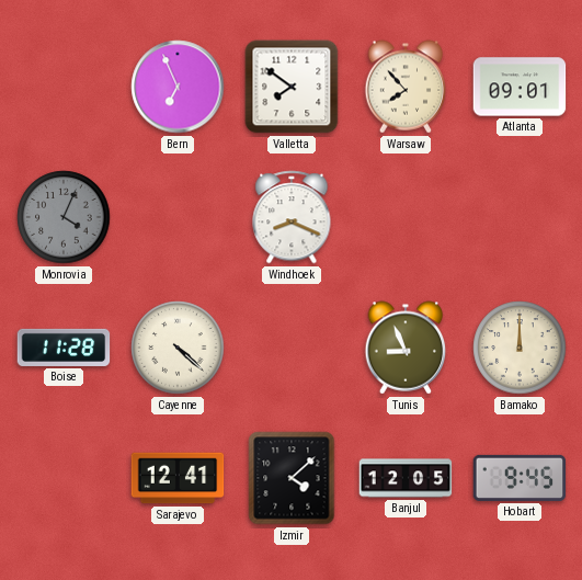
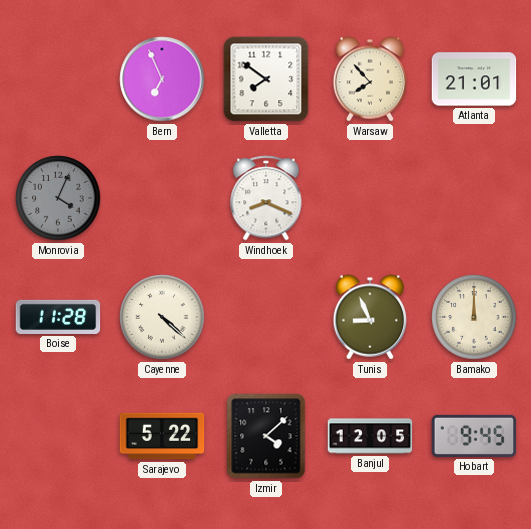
Atlanta: 09:01 -> 21:01 (474, 79)
Sarajevo: 12:41 -> 5:22 (162, 436)
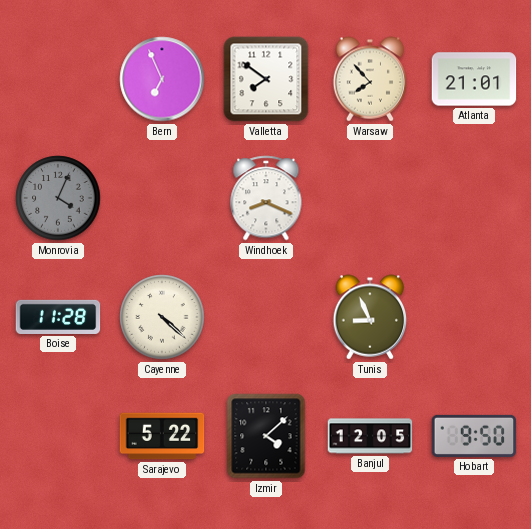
Bamako: 12:00 -> none (474, 317)
Hobart: 9:45 -> 9:50 (474, 436)
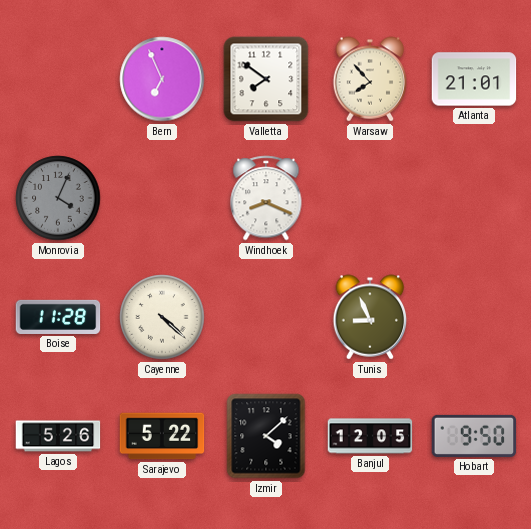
Lagos: none -> 5:26 (58, 436)
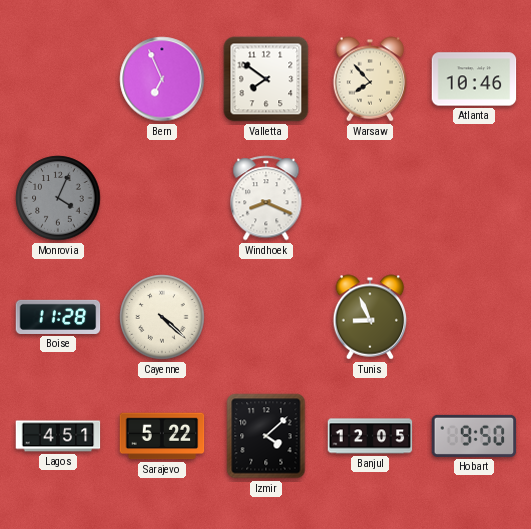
Atlanta: 21:01 -> 10:46 (474, 79)
Lagos: 5:26 -> 4:51 (58, 436)
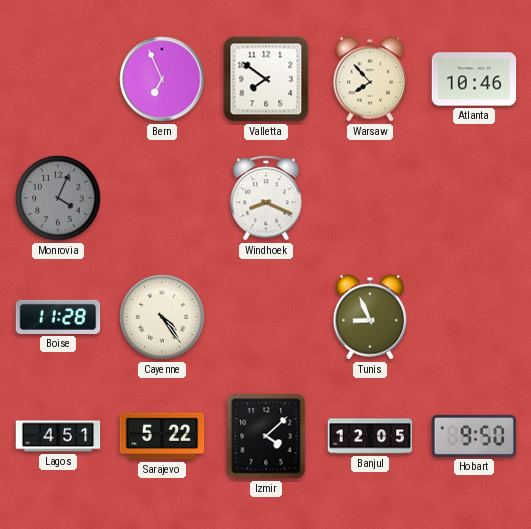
Cayenne: 4:22 -> 4:24 (162, 317)
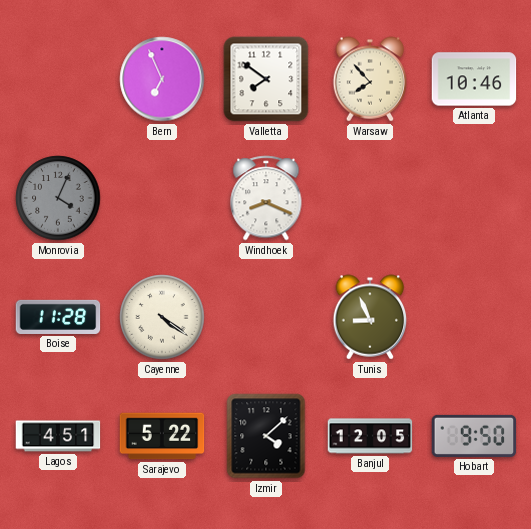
Cayenne: 4:24 -> 4:21 (162, 317)
